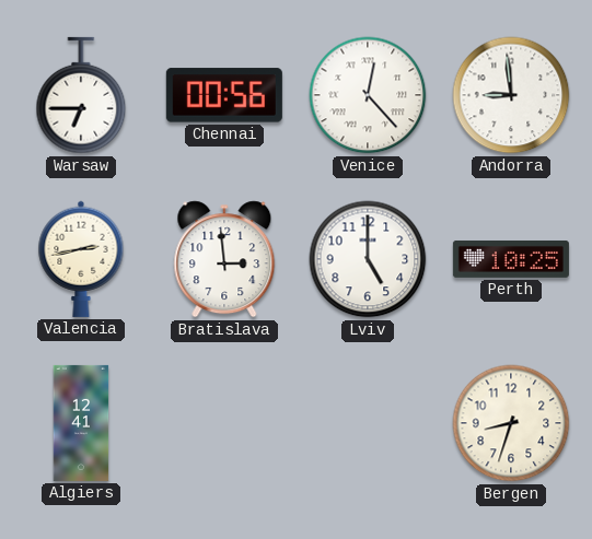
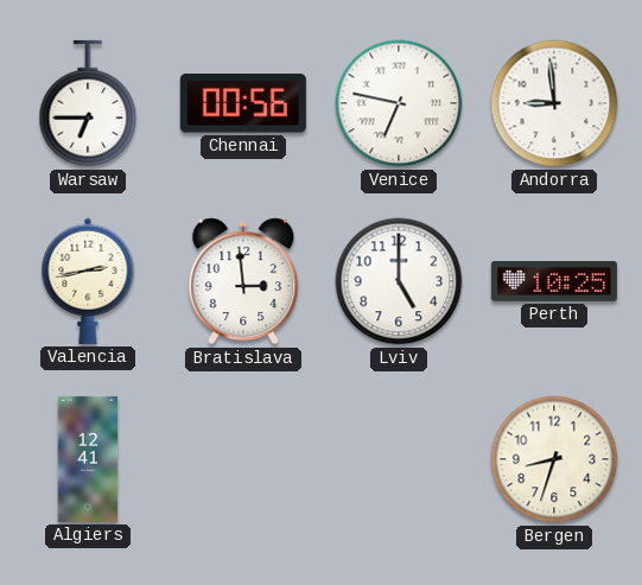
Venice: 12:23 -> 6:47 (399, 103)
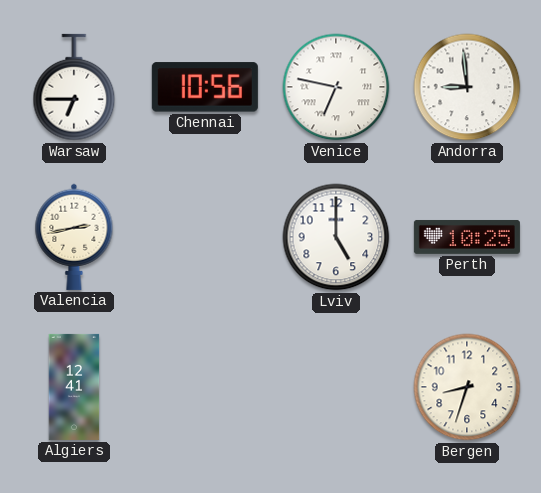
Chennai: 00:56 -> 10:56 (205, 87)
Bratislava: 2:59 -> none (243, 281)
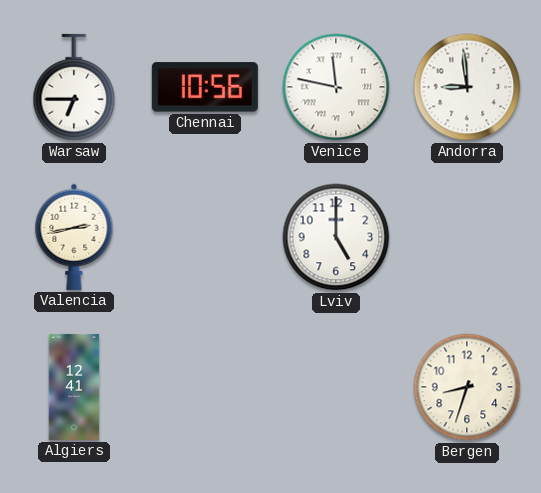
Venice: 6:47 -> 11:47 (336, 87)
Perth: 10:25 -> none (467, 237)
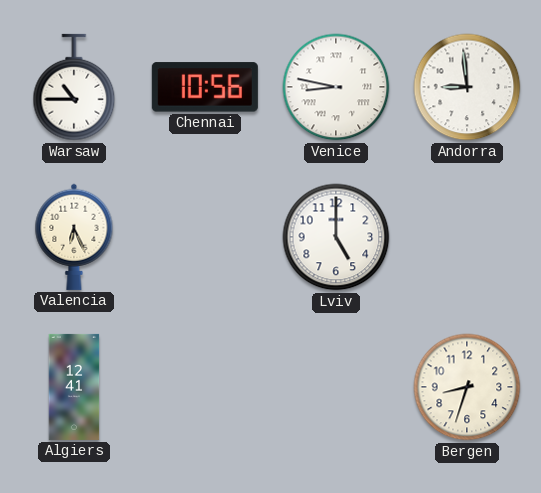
Warsaw: 6:45 -> 10:45 (74, 87)
Venice: 11:47 -> 8:47 (336, 87)
Valencia: 2:43 -> 6:26 (74, 237)
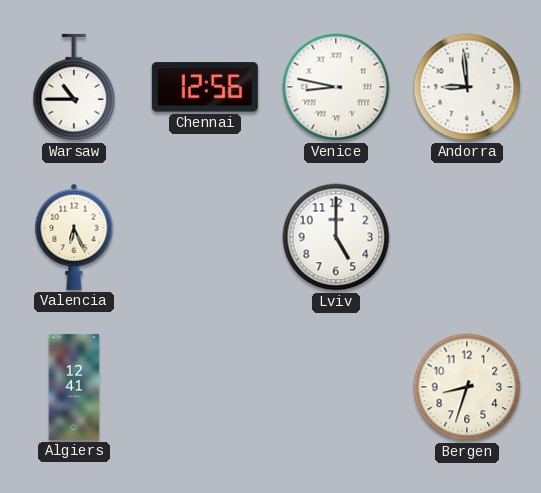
Chennai: 10:56 -> 12:56 (205, 87)
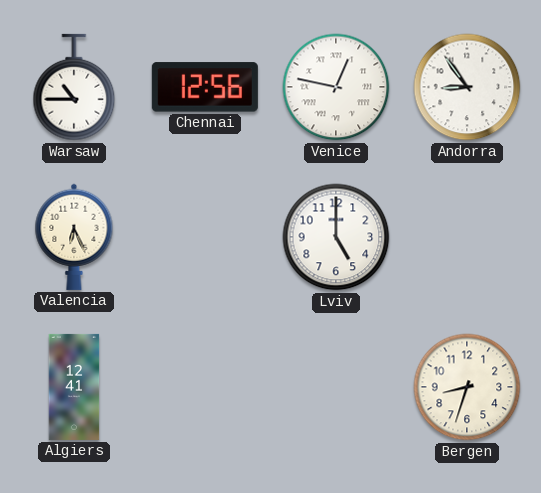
Venice: 8:47 -> 12:47 (336, 87)
Andorra: 8:59 -> 8:54 (467, 87)
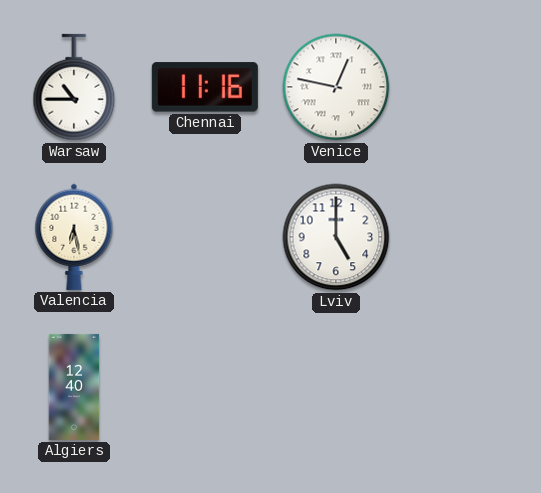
Chennai: 12:56 -> 11:16 (205, 87)
Andorra: 8:54 -> none (467, 87)
Valencia: 6:26 -> 6:28 (74, 237)
Algiers: 12:41 -> 12:40 (74, 387)
Bergen: 8:33 -> none (467, 387)
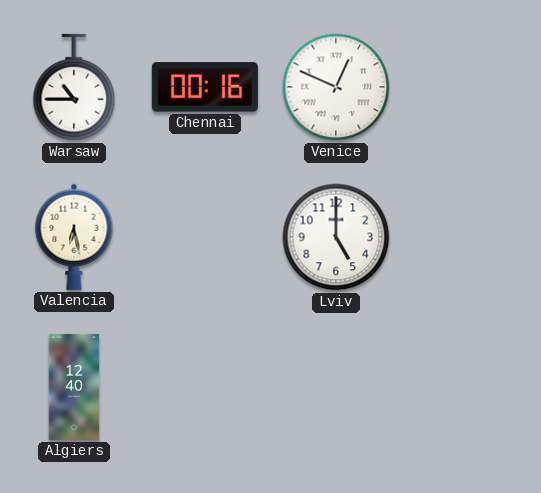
Chennai: 11:16 -> 00:16 (205, 87)
Venice: 12:47 -> 12:49 (336, 87)
